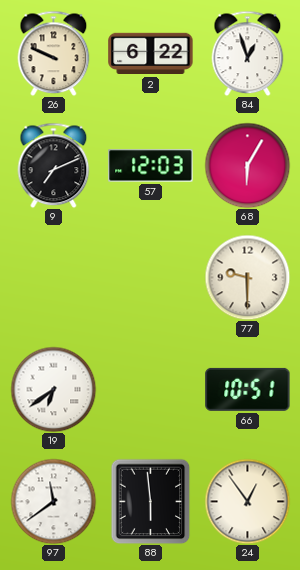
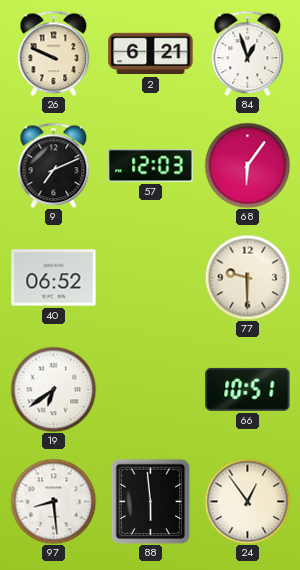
2: 6:22 -> 6:21 (151, 54)
68: 6:05 -> 6:06 (247, 165)
40: none -> 06:52 (54, 278)
97: 11:39 -> 8:29 (53, 501)
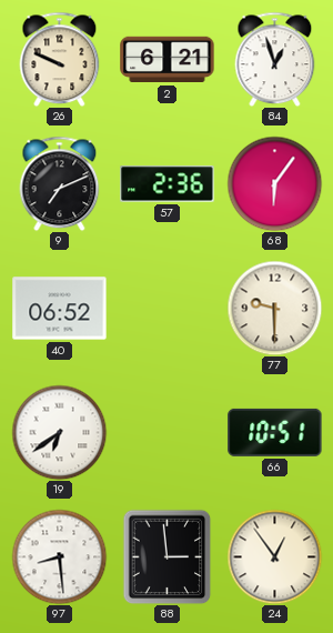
57: 12:03 -> 2:36 (168, 184)
88: 5:59 -> 2:59 (168, 556)
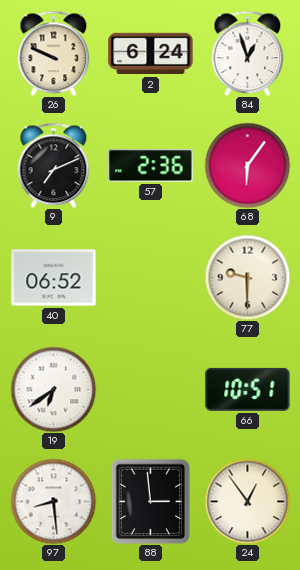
2: 6:21 -> 6:24 (151, 54)
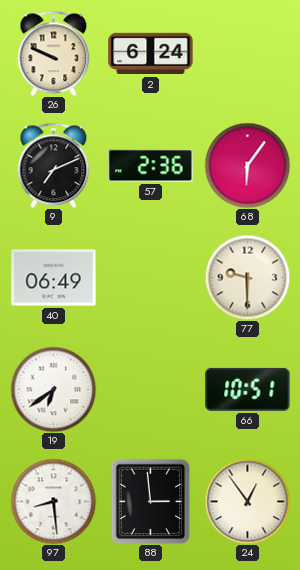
84: 12:57 -> none (248, 53)
40: 06:52 -> 06:49 (54, 278)
